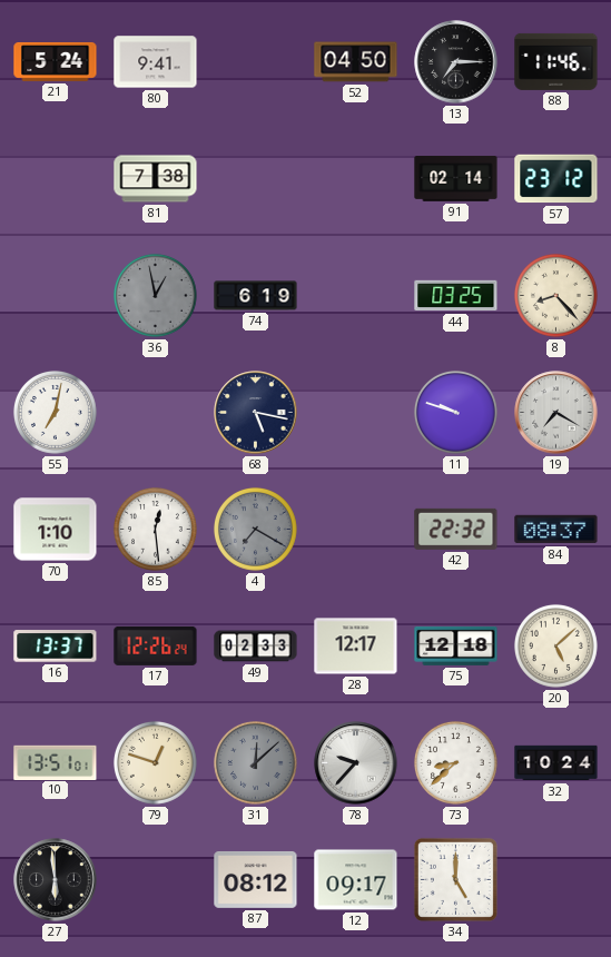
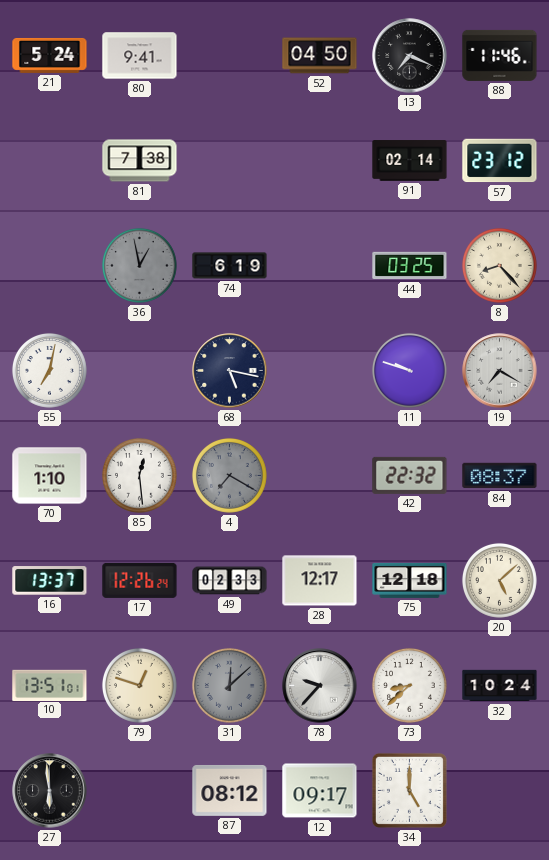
13: 7:15 -> 7:19 (410, 56)
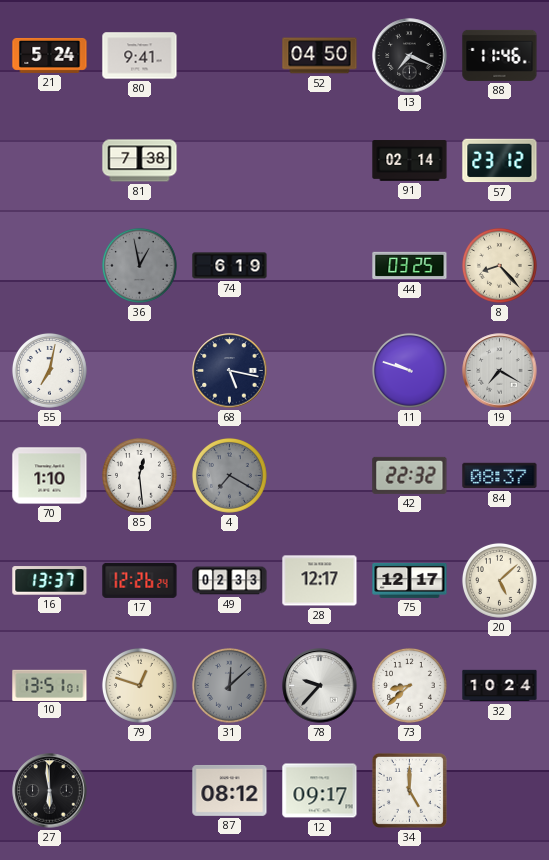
75: 12:18 -> 12:17 (410, 580)
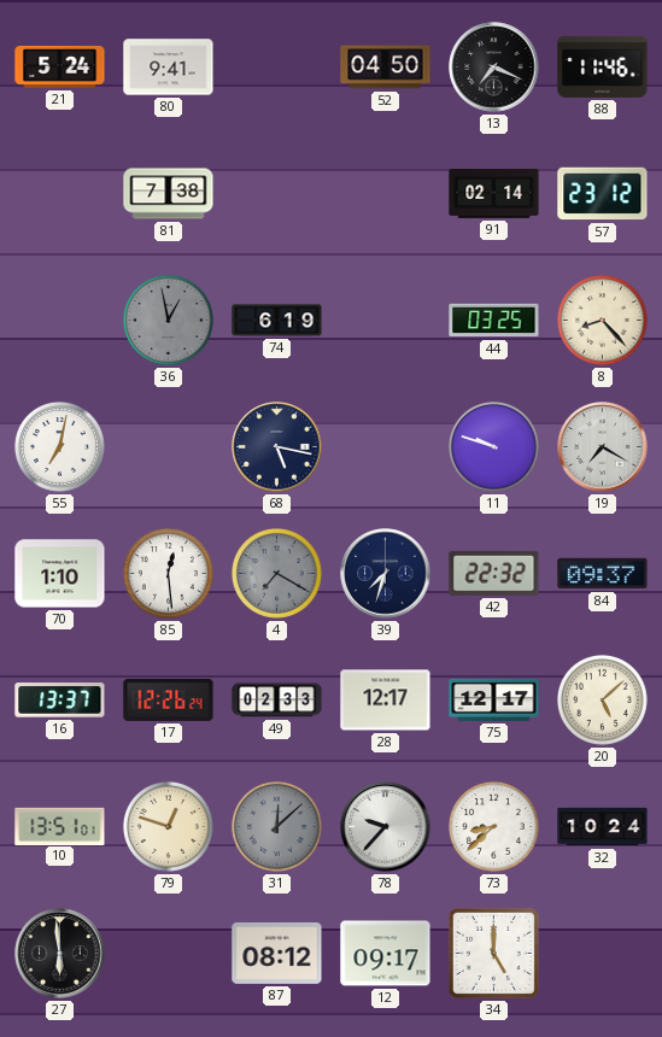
39: none -> 7:33 (386, 574)
84: 08:37 -> 09:37 (603, 574)
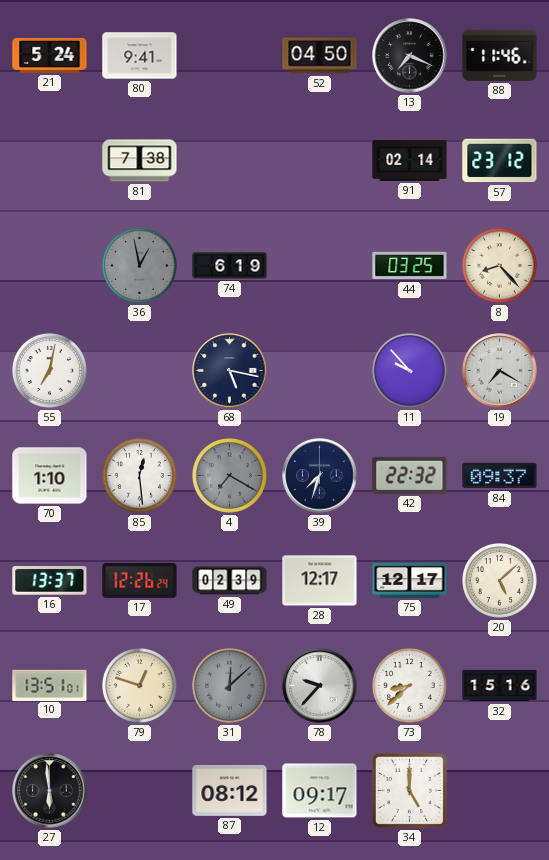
11: 9:48 -> 9:53 (409, 370)
49: 02:33 -> 02:39 (230, 581)
32: 10:24 -> 15:16 (500, 686)
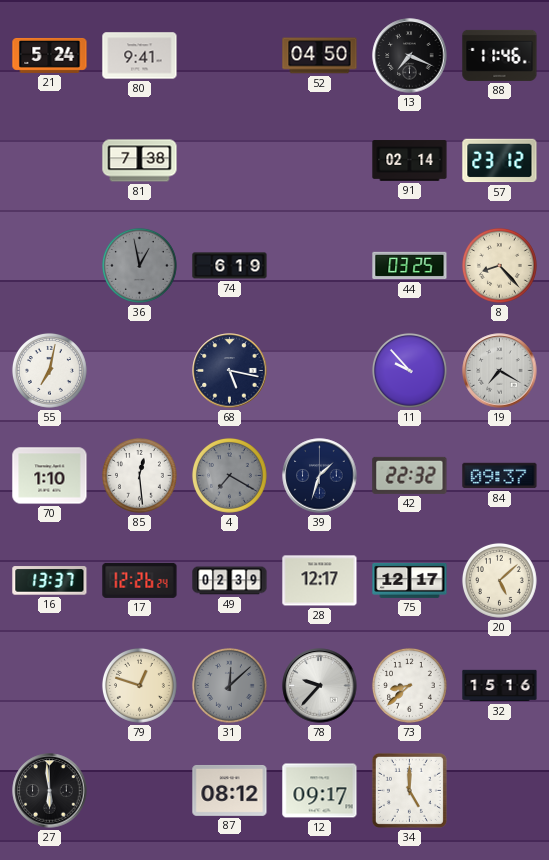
39: 7:33 -> 1:33 (320, 476)
10: 13:51 -> none (50, 685)
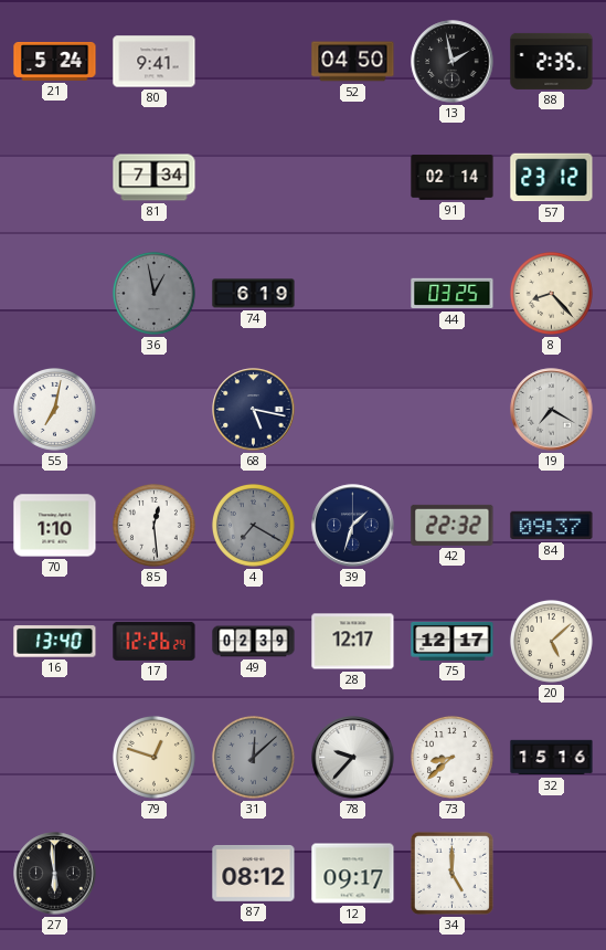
13: 7:19 -> 1:58 (453, 62)
88: 11:46 -> 2:35 (552, 61)
81: 7:38 -> 7:34 (155, 178)
11: 9:53 -> none (409, 370)
16: 13:37 -> 13:40 (55, 642)
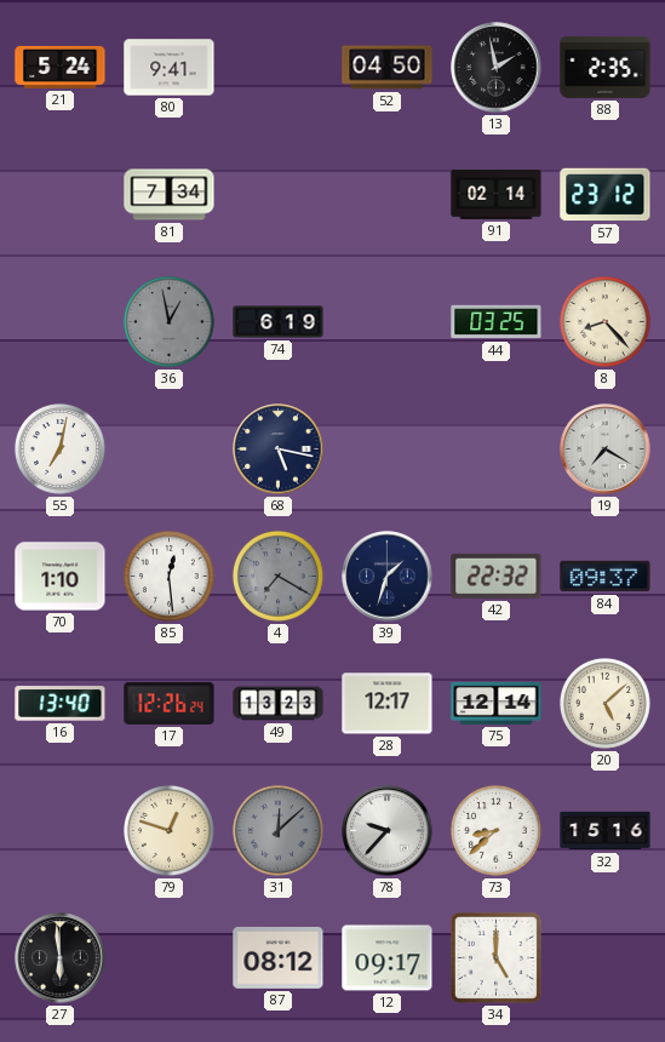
49: 02:39 -> 13:23 (279, 704)
75: 12:17 -> 12:14 (497, 703)
